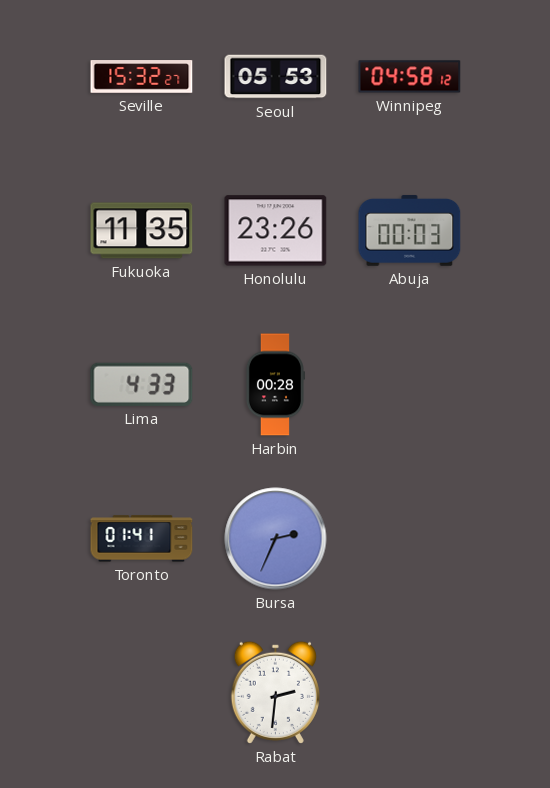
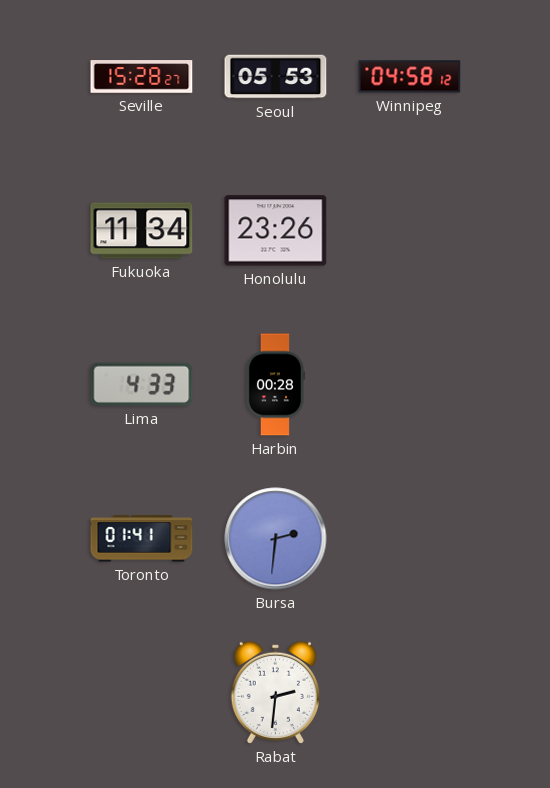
Seville: 15:32 -> 15:28 (142, 77)
Fukuoka: 11:35 -> 11:34 (142, 231)
Abuja: 00:03 -> none (410, 231)
Bursa: 2:34 -> 2:31 (276, 539)
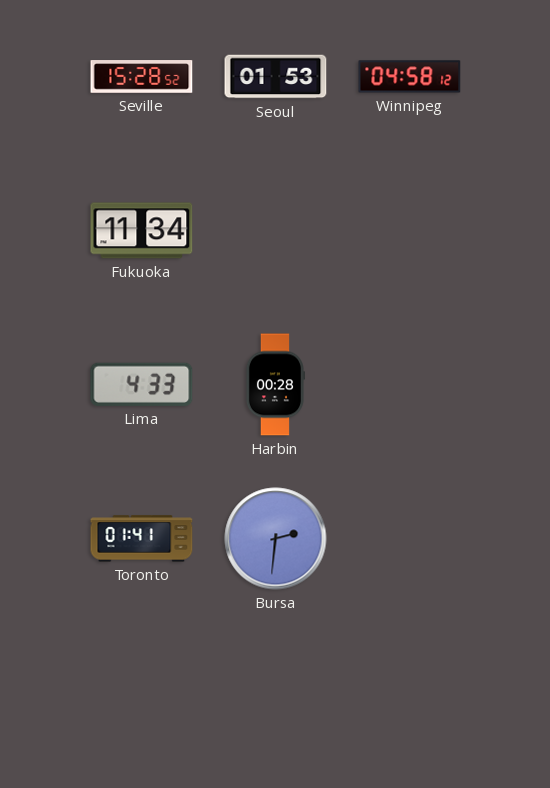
Seville: 15:28:27 -> 15:28:52 (142, 77)
Seoul: 05:53 -> 01:53 (276, 77)
Honolulu: 23:26 -> none (276, 231)
Rabat: 2:31 -> none (275, 692)
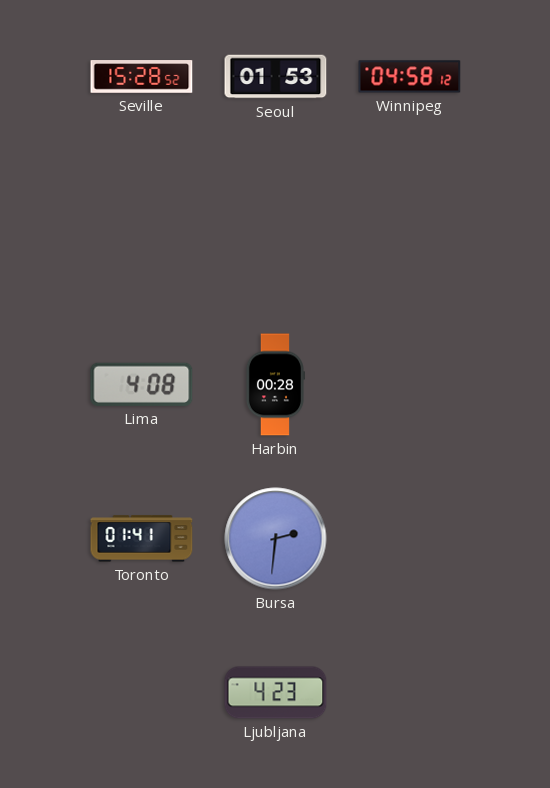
Fukuoka: 11:34 -> none (142, 231)
Lima: 4:33 -> 4:08 (142, 384)
Ljubljana: none -> 4:23 (276, 693)
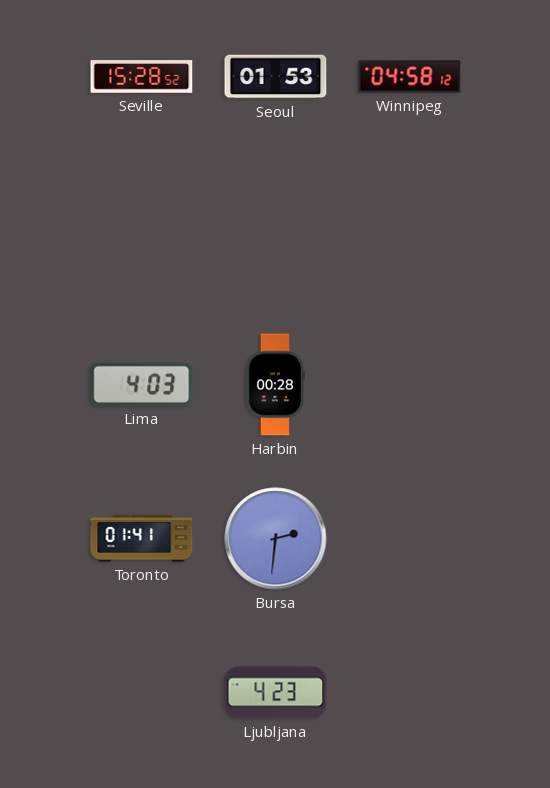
Lima: 4:08 -> 4:03 (142, 384)
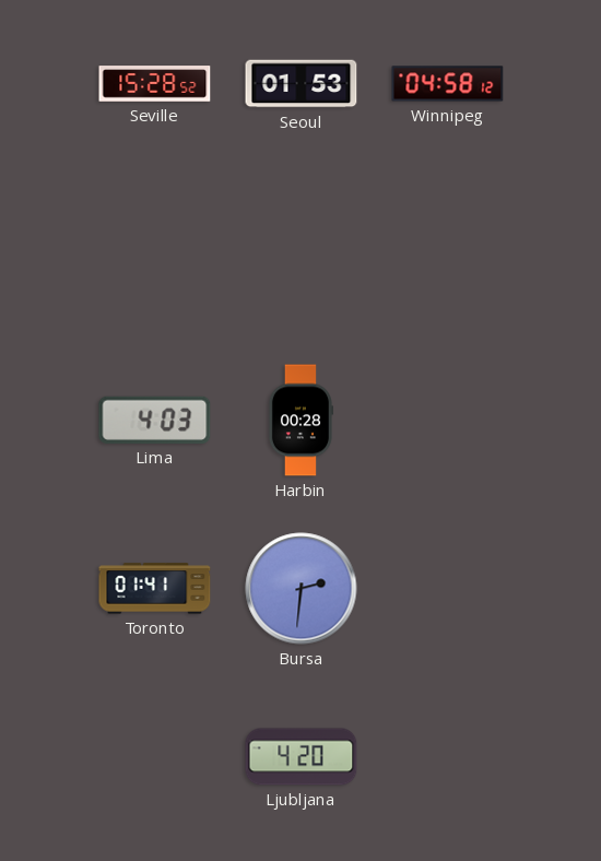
Ljubljana: 4:23 -> 4:20 (302, 757)
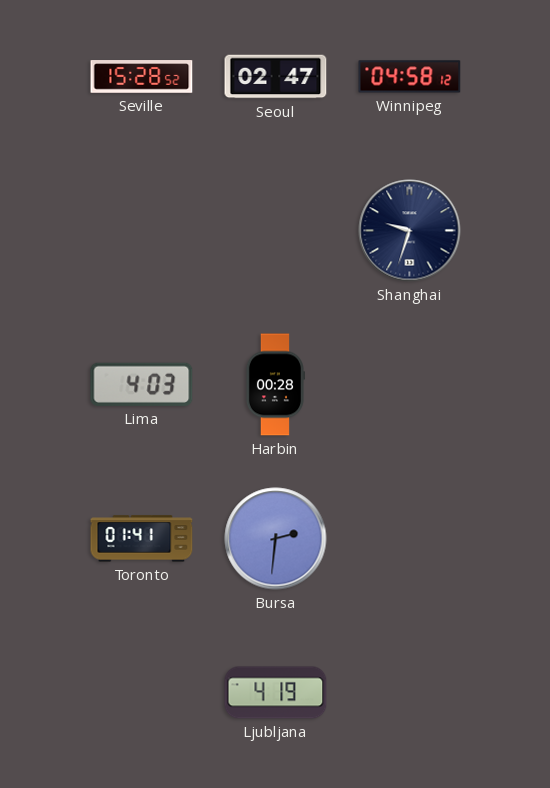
Seoul: 01:53 -> 02:47 (276, 77)
Shanghai: none -> 9:33 (410, 231)
Ljubljana: 4:20 -> 4:19 (276, 693)
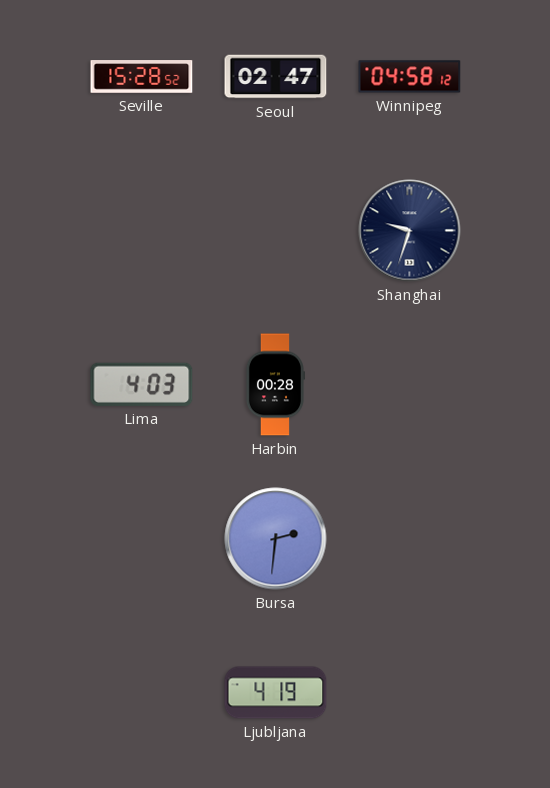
Toronto: 01:41 -> none (142, 539)
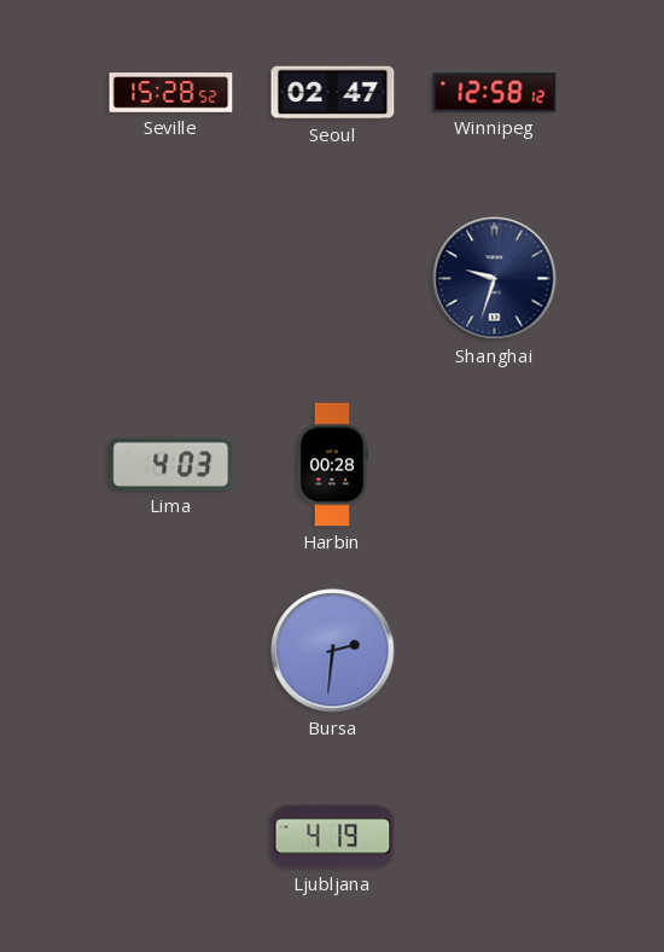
Winnipeg: 04:58 -> 12:58 (495, 93)
